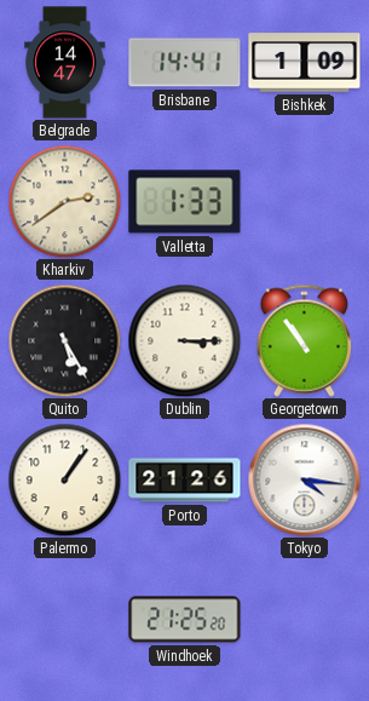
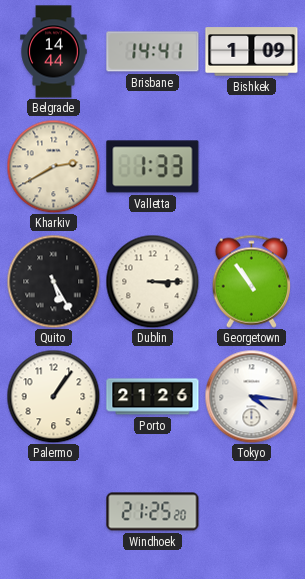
Belgrade: 14:47 -> 14:44 (54, 52)
Kharkiv: 2:39 -> 2:40 (53, 166)
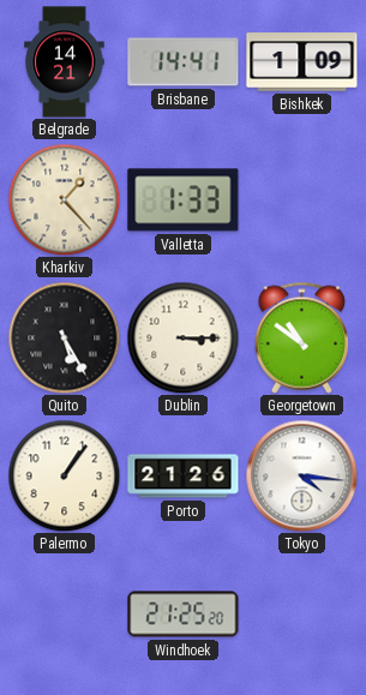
Belgrade: 14:44 -> 14:21 (65, 62)
Kharkiv: 2:40 -> 1:23 (64, 199)
Georgetown: 10:54 -> 10:51 (302, 337)
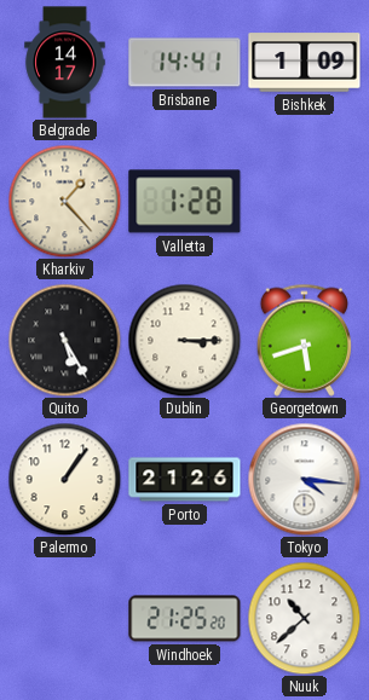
Belgrade: 14:21 -> 14:17 (65, 63)
Valletta: 1:33 -> 1:28 (185, 202)
Georgetown: 10:51 -> 5:42 (305, 340)
Nuuk: none -> 10:38 (304, 618)
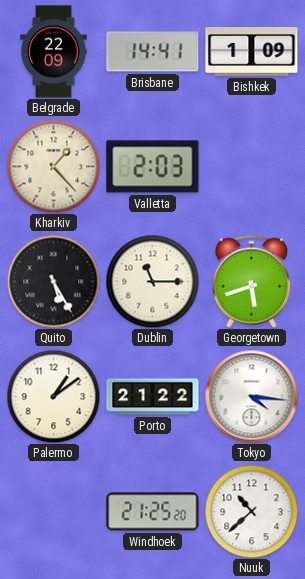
Belgrade: 14:17 -> 22:09 (54, 52)
Valletta: 1:28 -> 2:03 (153, 167)
Dublin: 3:15 -> 11:15 (152, 281)
Palermo: 1:06 -> 1:09 (53, 396)
Porto: 21:26 -> 21:22 (153, 397)
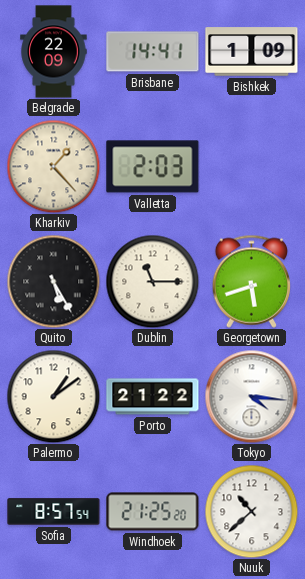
Sofia: none -> 8:57 (54, 512)
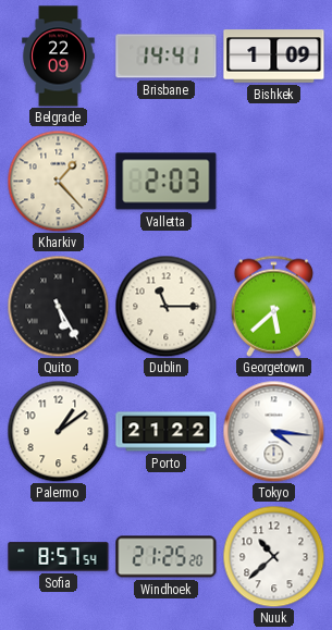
Georgetown: 5:42 -> 5:38 (274, 306)
